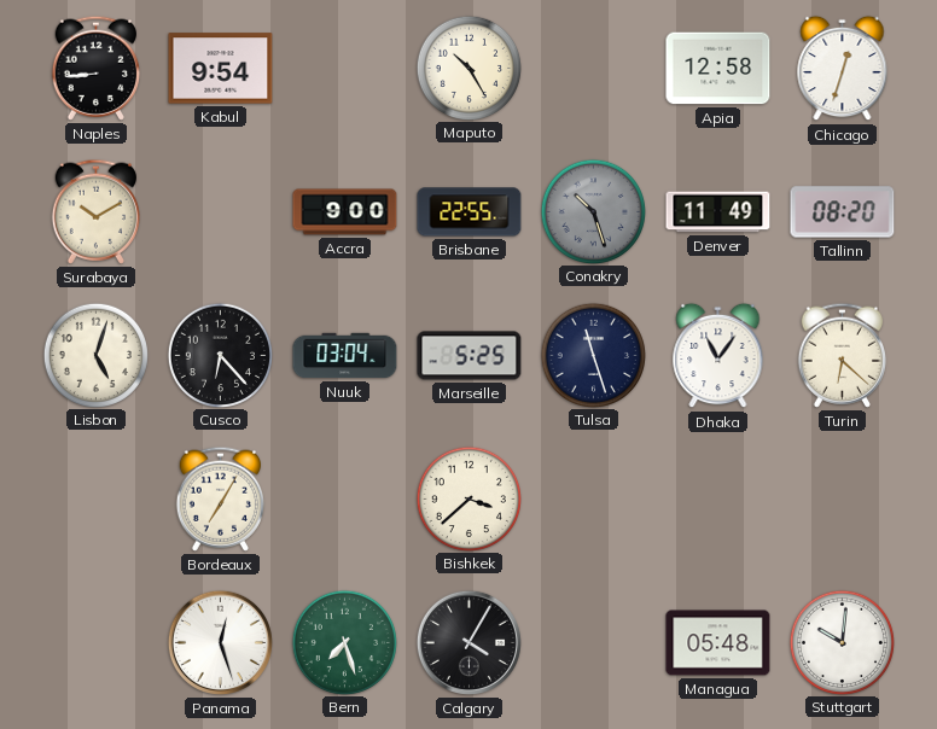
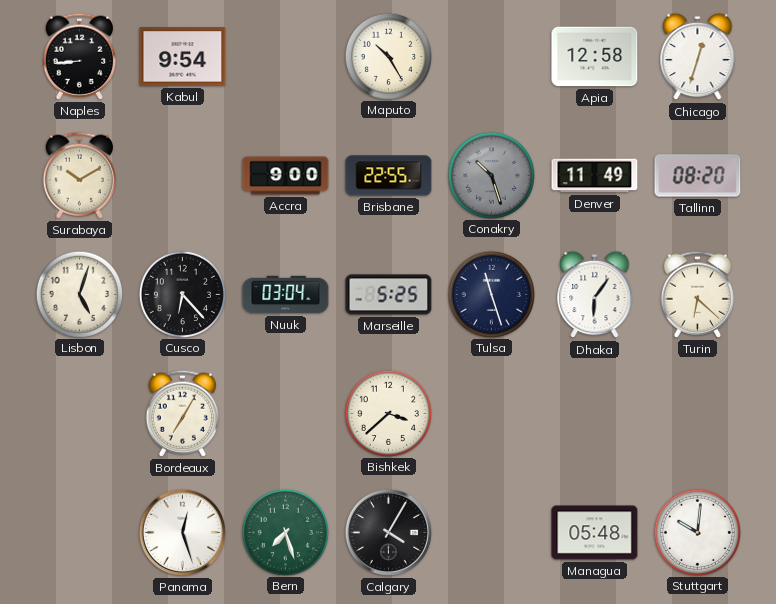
Dhaka: 11:06 -> 6:06 (595, 295)
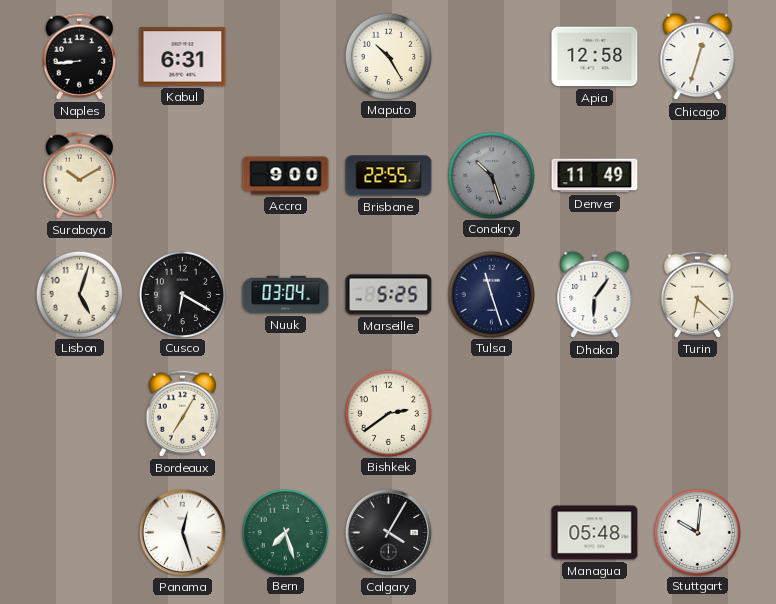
Kabul: 9:54 -> 6:31 (183, 57)
Tallinn: 08:20 -> none (698, 176)
Cusco: 6:23 -> 6:20 (182, 294)
Bishkek: 3:38 -> 2:39 (388, 413)
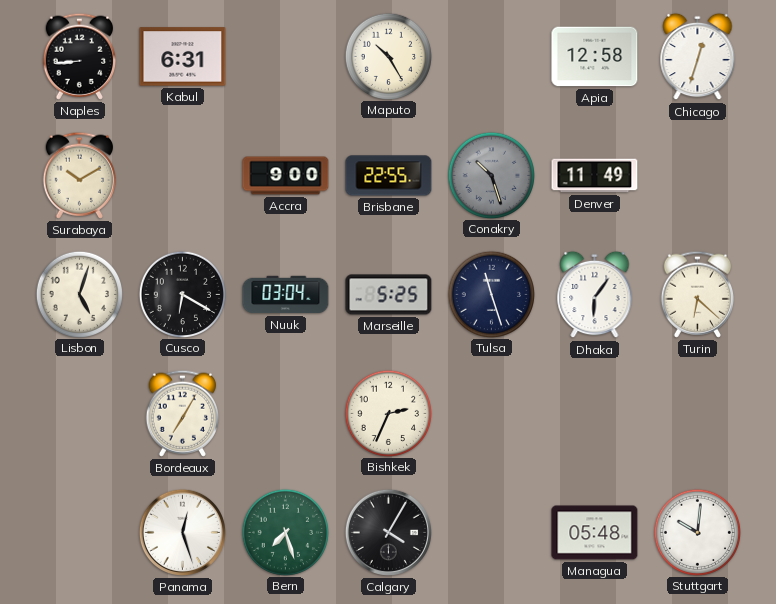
Bishkek: 2:39 -> 2:34 (388, 413)
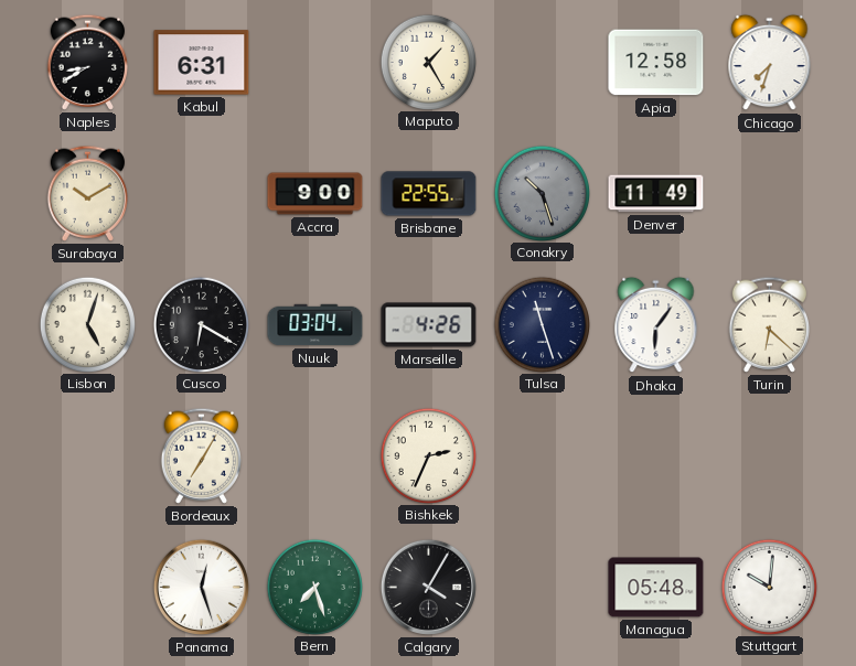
Naples: 8:44 -> 8:40 (87, 62)
Maputo: 10:25 -> 1:25 (428, 62)
Chicago: 12:33 -> 7:33 (770, 63)
Marseille: 5:25 -> 4:26 (429, 325)
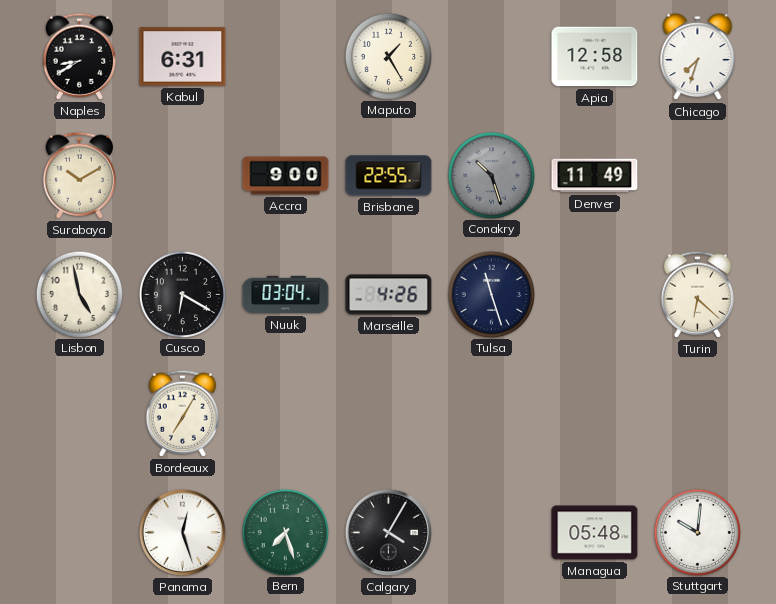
Lisbon: 5:03 -> 4:58 (79, 294)
Dhaka: 6:06 -> none (656, 325)
Bishkek: 2:34 -> none (428, 455)
